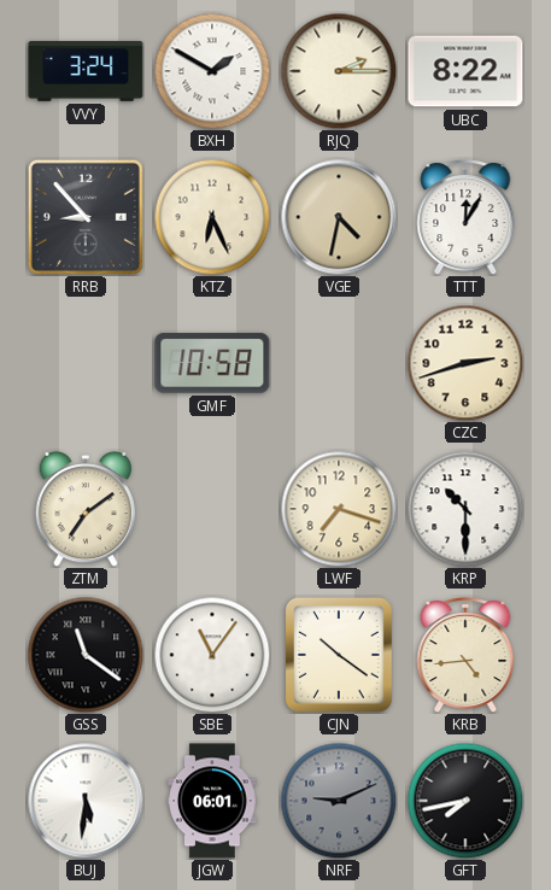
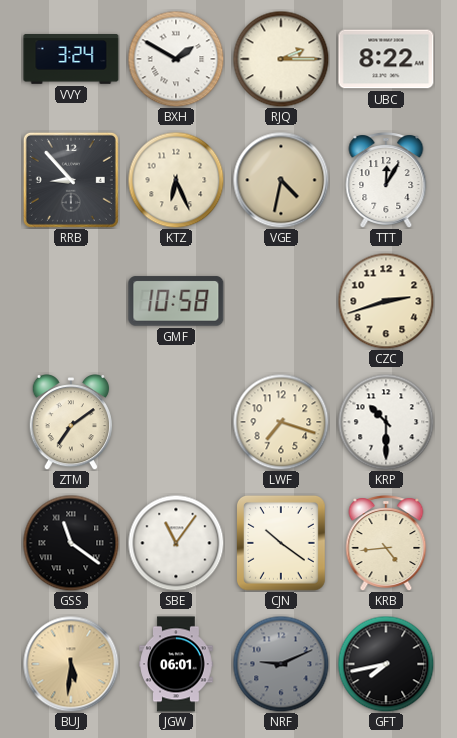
BUJ dial: white -> champagne (71, 664)
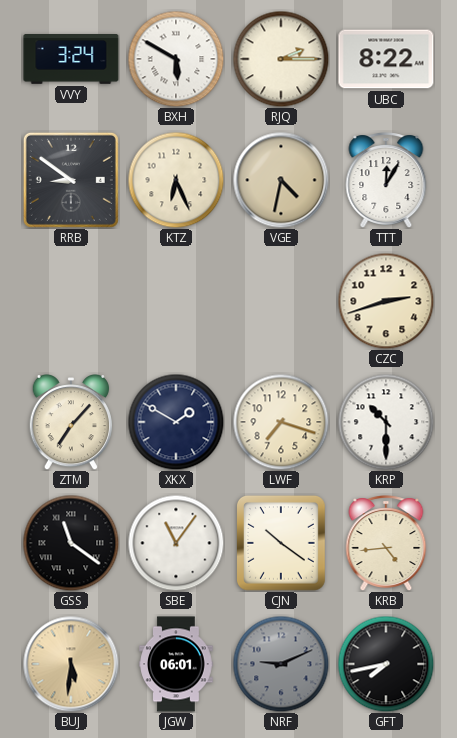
BXH: 1:50 -> 5:50 (176, 59)
RRB: 8:53 -> 8:51 (71, 180)
GMF: 10:58 -> none (176, 301)
ZTM: 7:09 -> 7:07 (70, 423)
XKX: none -> 1:50 (176, 422)
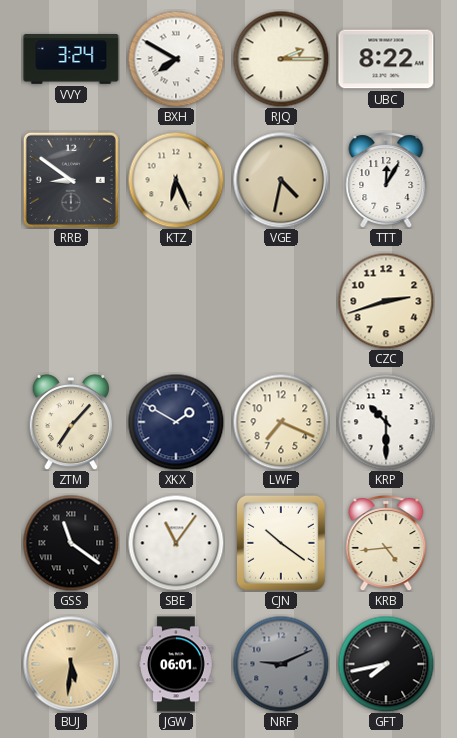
BXH: 5:50 -> 7:50 (176, 59)
LWF: 7:18 -> 7:19 (281, 422)
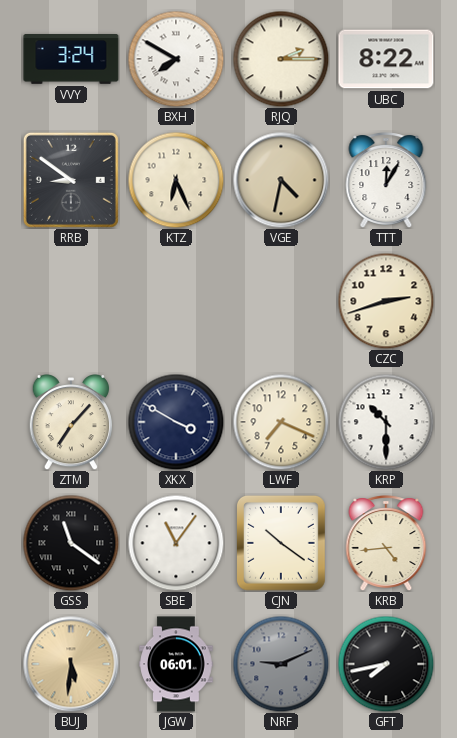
XKX: 1:50 -> 3:50 (176, 422)
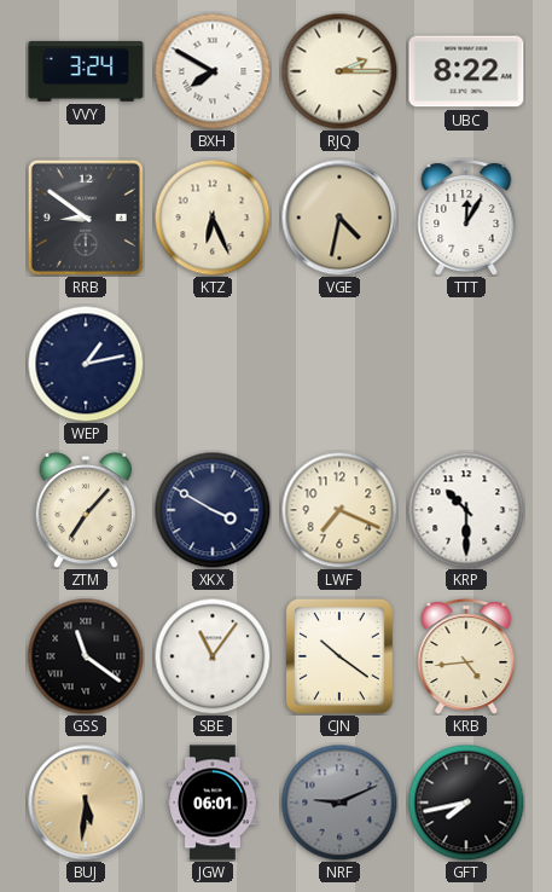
WEP: none -> 1:13 (86, 364)
CZC: 2:42 -> none (386, 301)
